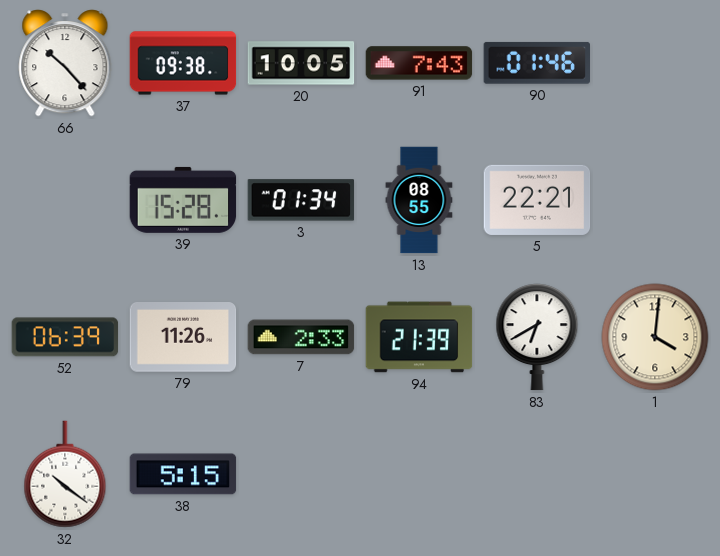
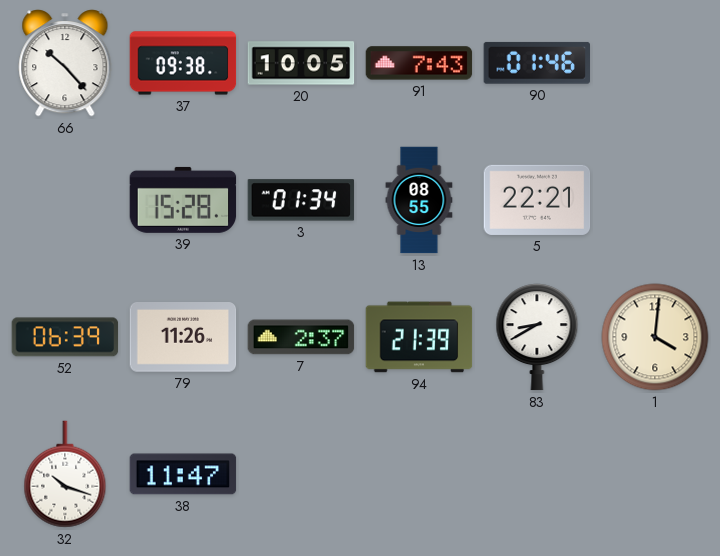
7: 2:33 -> 2:37 (301, 337)
83: 6:40 -> 8:40 (537, 337)
32: 10:21 -> 10:18 (65, 474)
38: 5:15 -> 11:47 (183, 474)
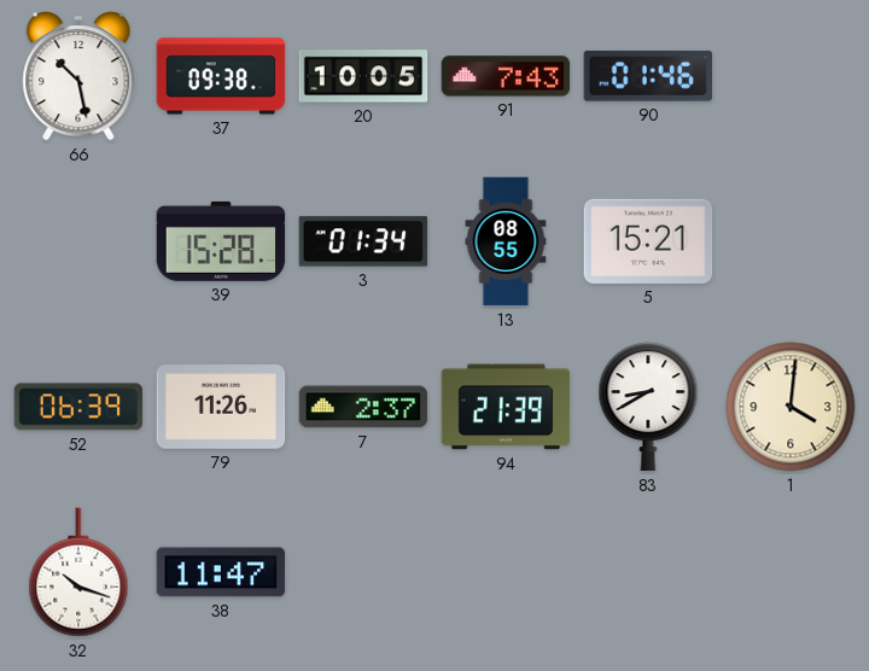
66: 10:23 -> 10:28 (78, 76)
5: 22:21 -> 15:21 (648, 241)
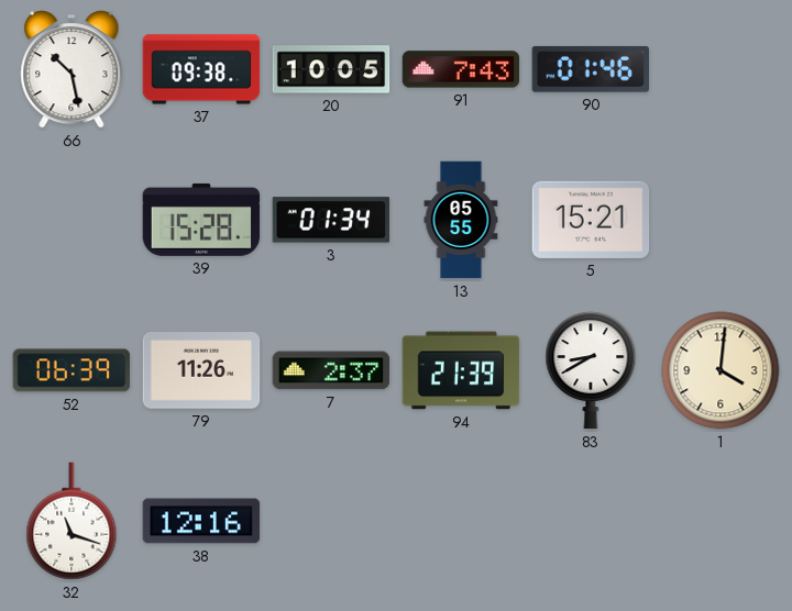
13: 08:55 -> 05:55 (461, 220)
32: 10:18 -> 11:18 (71, 521)
38: 11:47 -> 12:16 (201, 521)
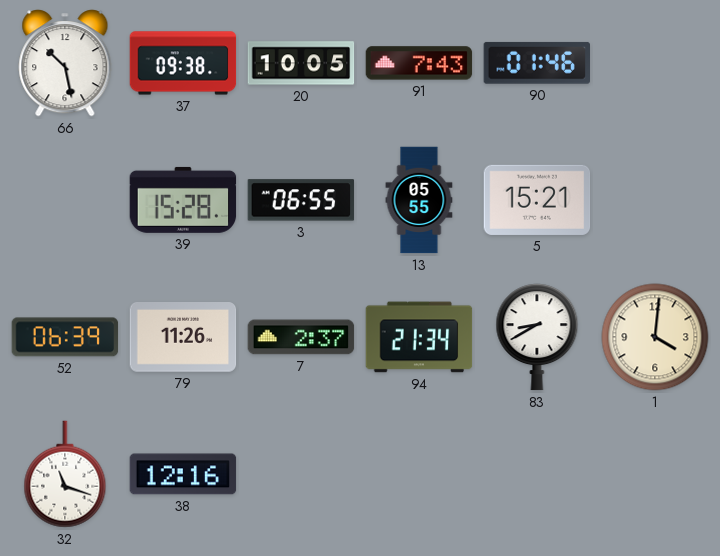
3: 01:34 -> 06:55 (301, 200)
94: 21:39 -> 21:34 (419, 337)
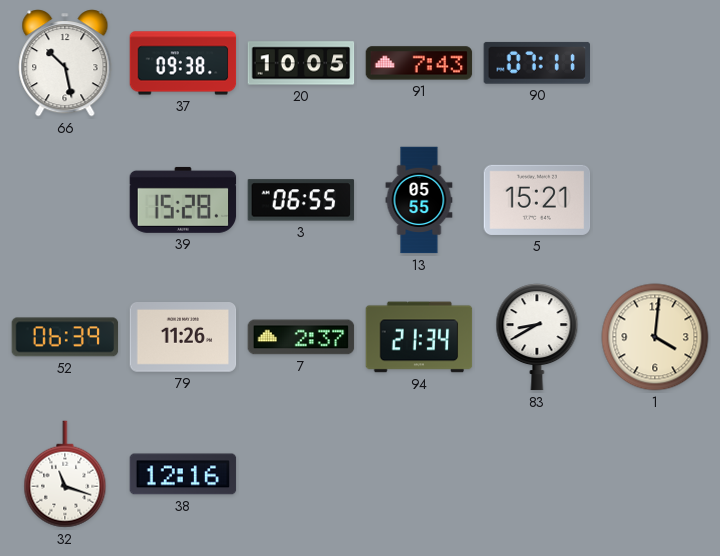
90: 01:46 -> 07:11 (536, 63)
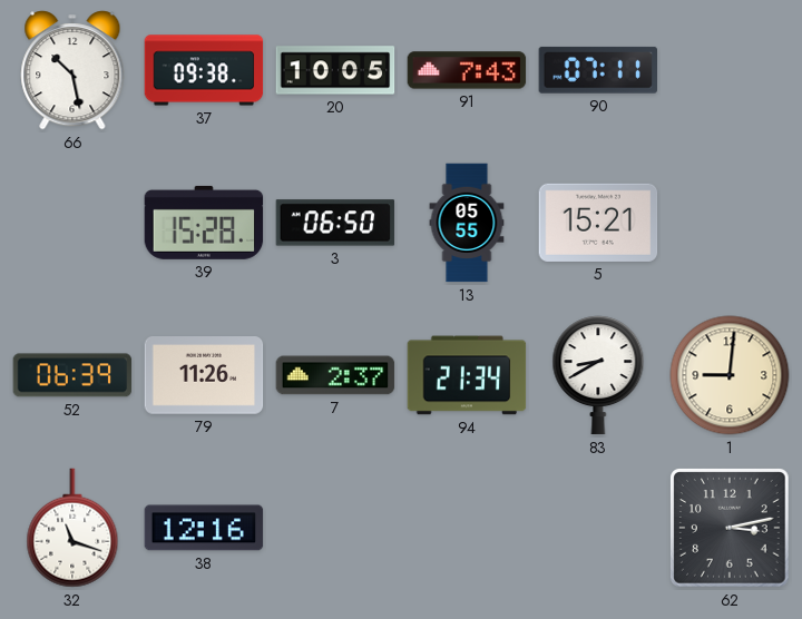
3: 06:55 -> 06:50 (335, 223)
1: 4:01 -> 9:01 (730, 375)
62: none -> 3:13 (731, 529)
